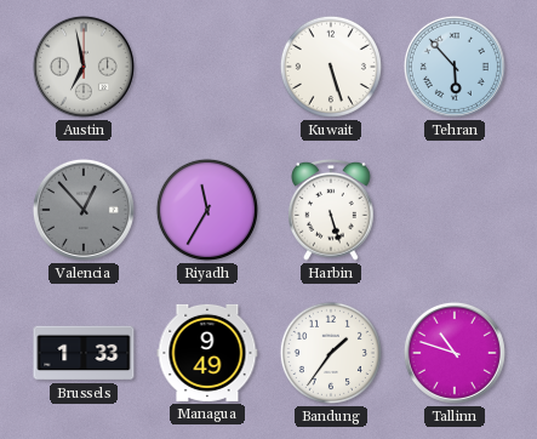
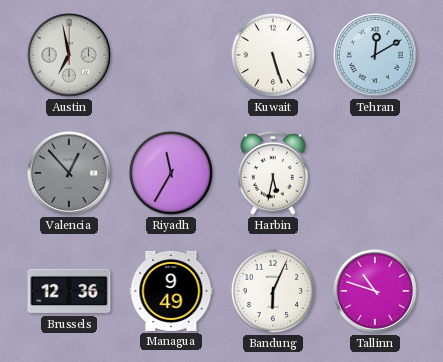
Tehran: 5:53 -> 12:10 (375, 55)
Harbin: 5:27 -> 5:32 (273, 173)
Brussels: 1:33 -> 12:36 (69, 291)
Bandung: 1:36 -> 6:04 (273, 291)
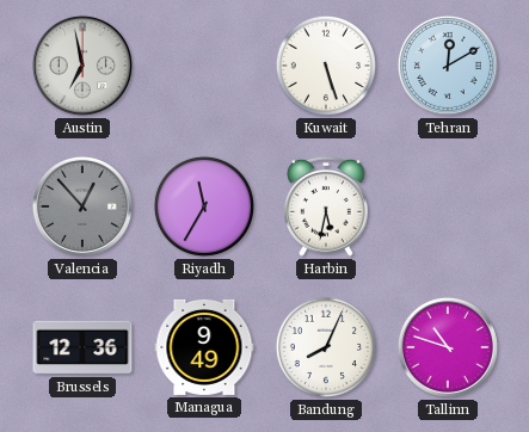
Bandung: 6:04 -> 8:04 (326, 347)
